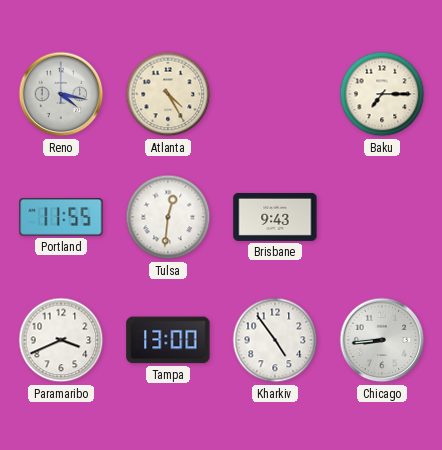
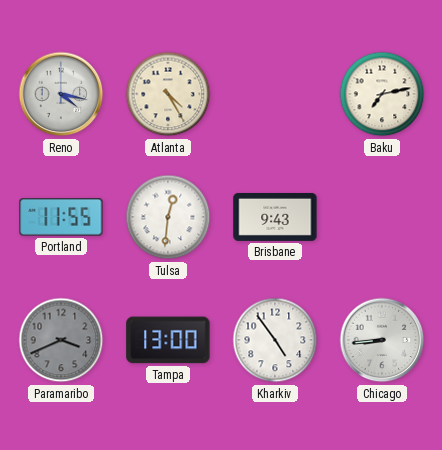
Baku: 7:15 -> 7:13 (382, 94)
Paramaribo dial: white -> grey (61, 340)
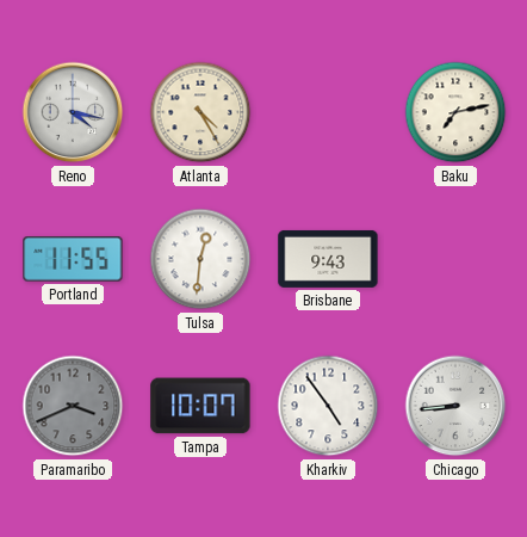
Tampa: 13:00 -> 10:07 (200, 406)
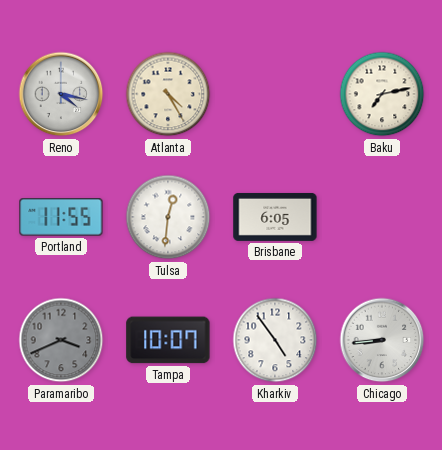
Brisbane: 9:43 -> 6:05 (275, 217)
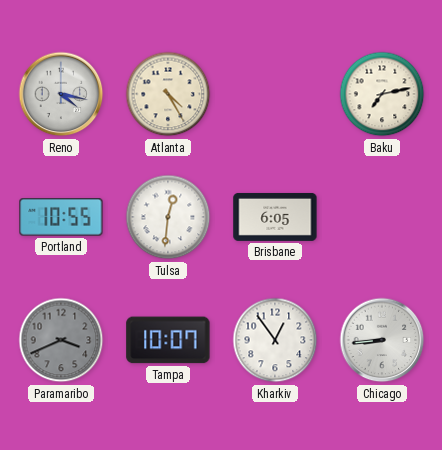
Portland: 11:55 -> 10:55 (61, 218)
Kharkiv: 4:54 -> 12:54 (275, 340)
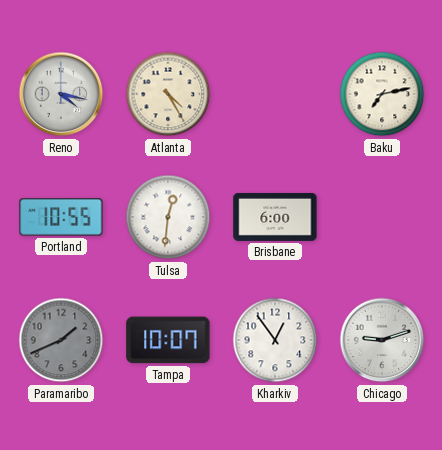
Brisbane: 6:05 -> 6:00 (275, 217)
Paramaribo: 3:41 -> 1:41 (61, 340)
Chicago: 8:44 -> 9:12 (382, 340)
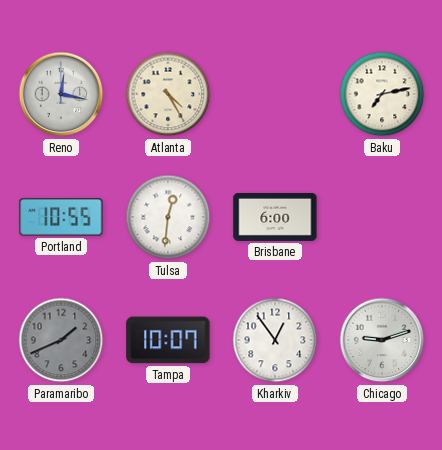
Reno: 4:17 -> 12:17 (61, 94)
